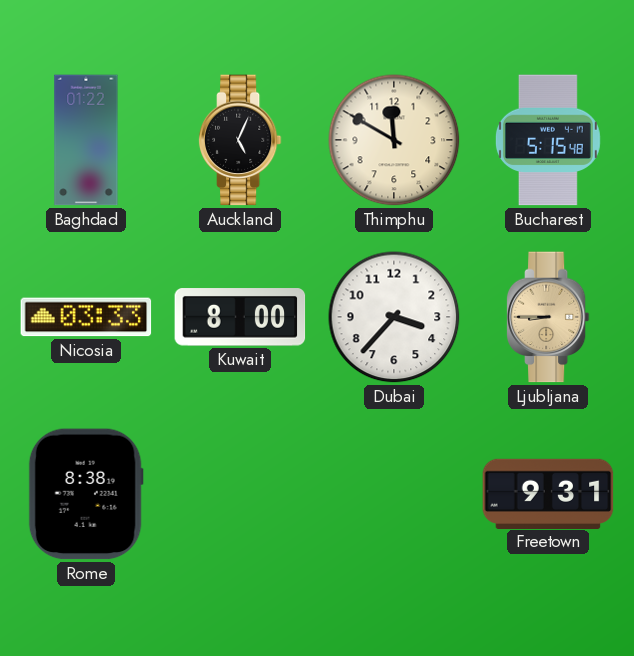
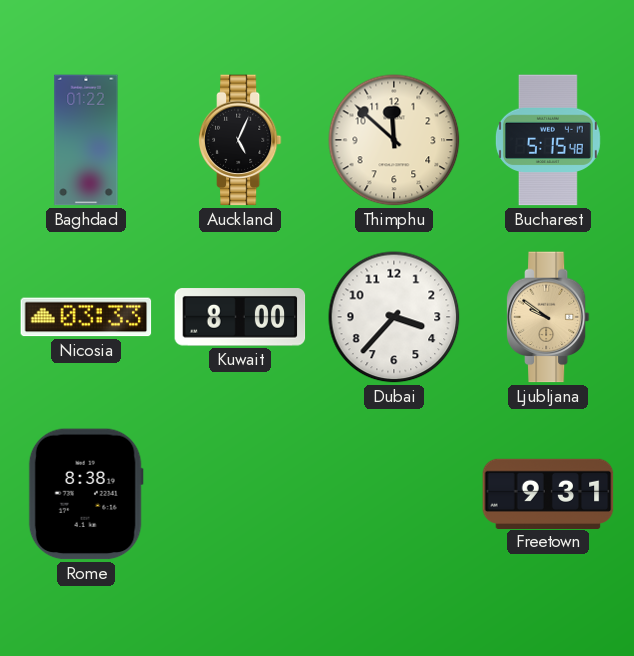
Thimphu: 11:50 -> 11:52 (394, 140)
Ljubljana: 8:45 -> 9:51 (548, 317)
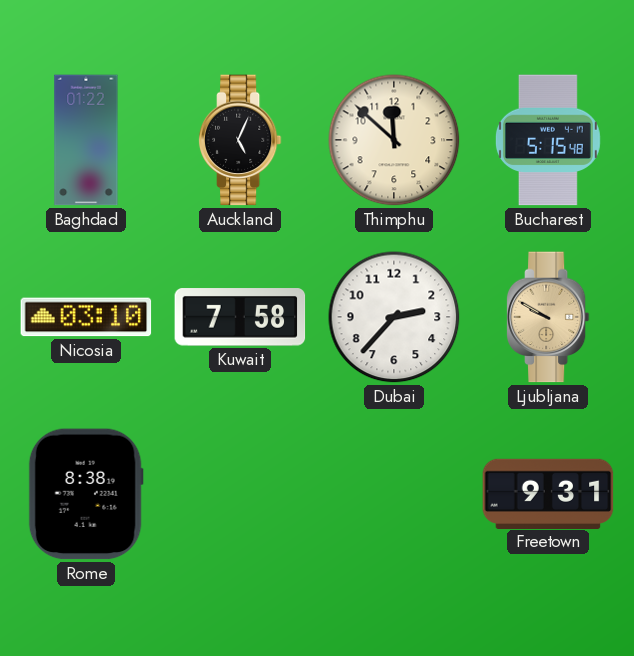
Nicosia: 03:33 -> 03:10 (86, 317)
Kuwait: 8:00 -> 7:58 (240, 317)
Dubai: 3:37 -> 2:37 (394, 317)
Ljubljana: 9:51 -> 9:50 (548, 317)
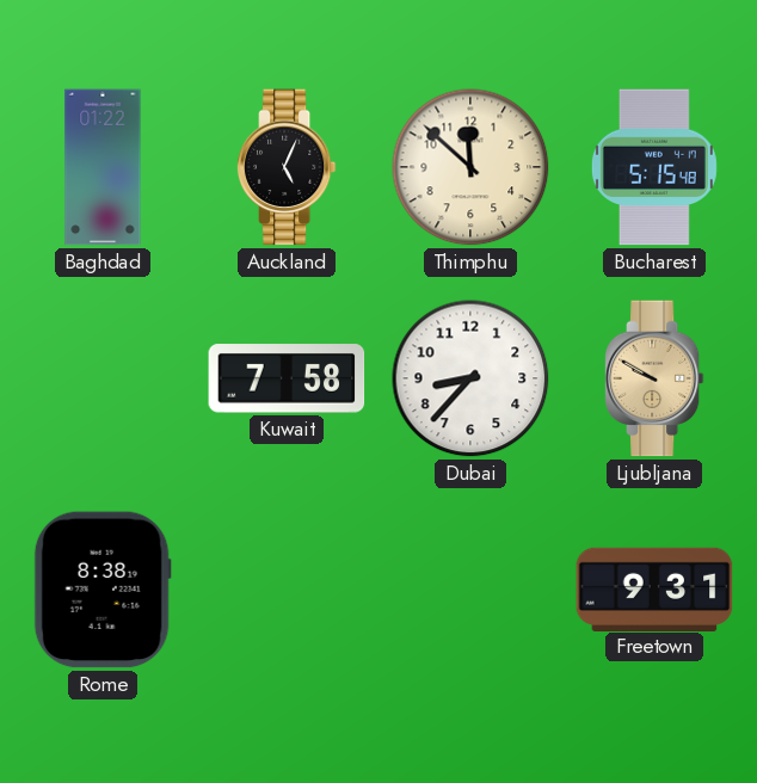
Nicosia: 03:10 -> none (86, 317)
Dubai: 2:37 -> 8:37 (470, 378)
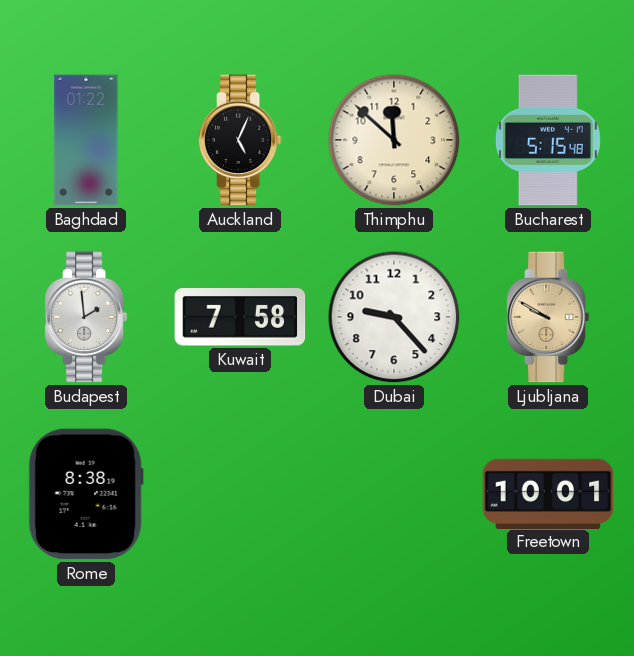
Budapest: none -> 1:59 (86, 317)
Dubai: 8:37 -> 9:23 (394, 317)
Freetown: 9:31 -> 10:01 (548, 493)
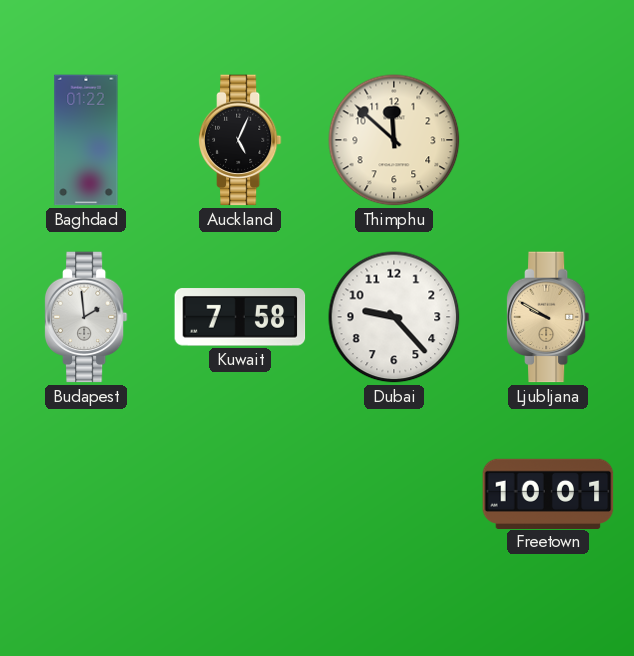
Bucharest: 5:15 -> none (548, 140)
Rome: 8:38 -> none (86, 494)
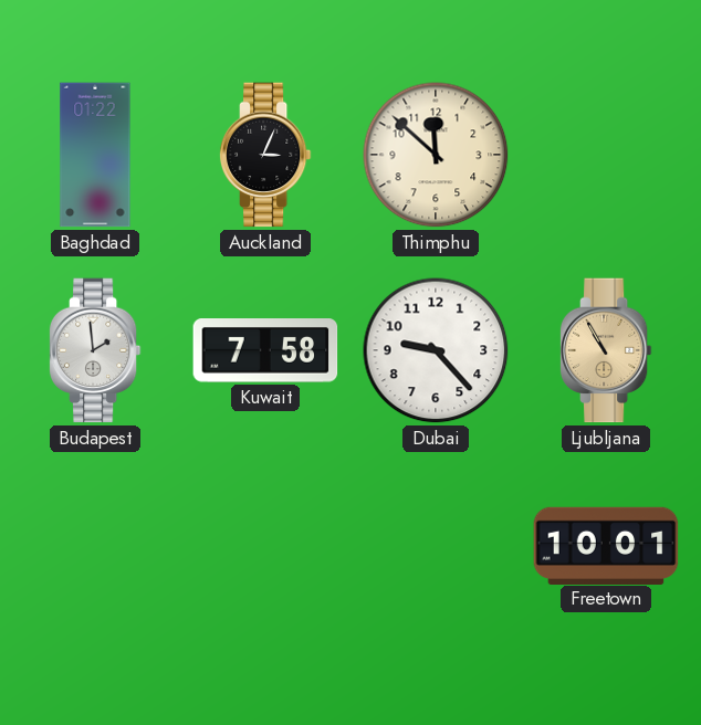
Auckland: 5:04 -> 3:04 (265, 155)
Ljubljana: 9:50 -> 10:55 (606, 350)
